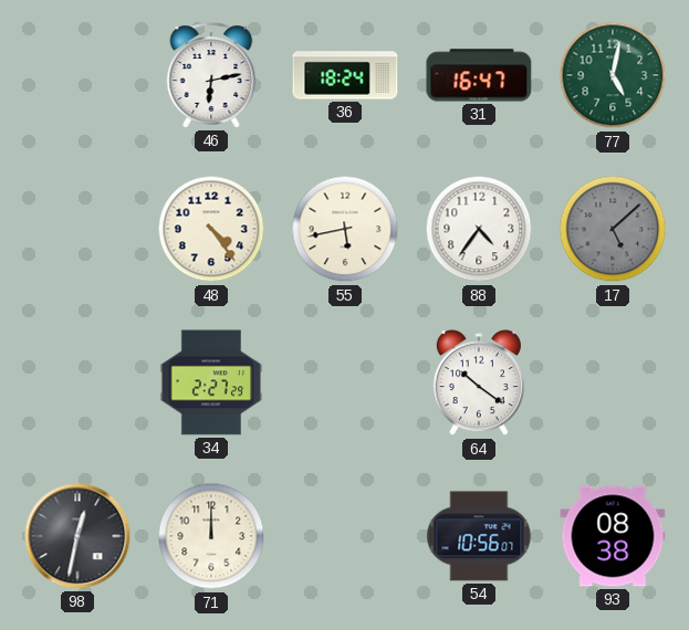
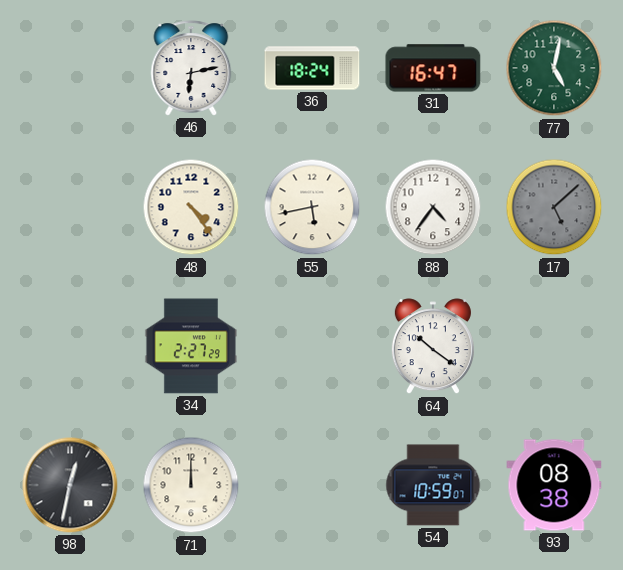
54: 10:56 -> 10:59 (433, 485)
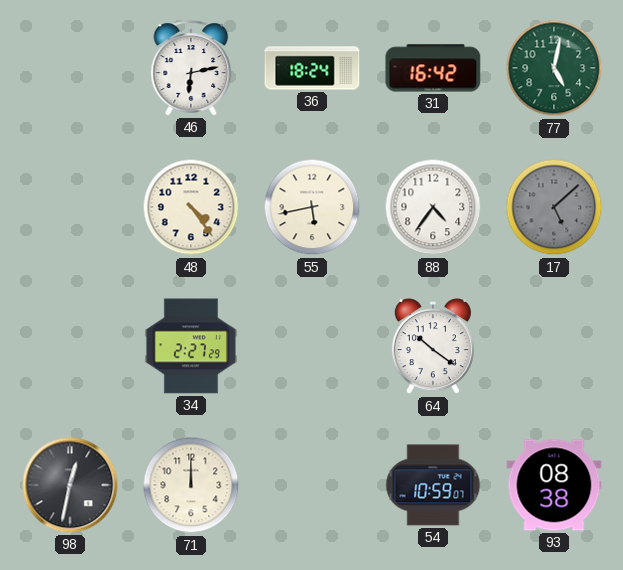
31: 16:47 -> 16:42 (433, 68)
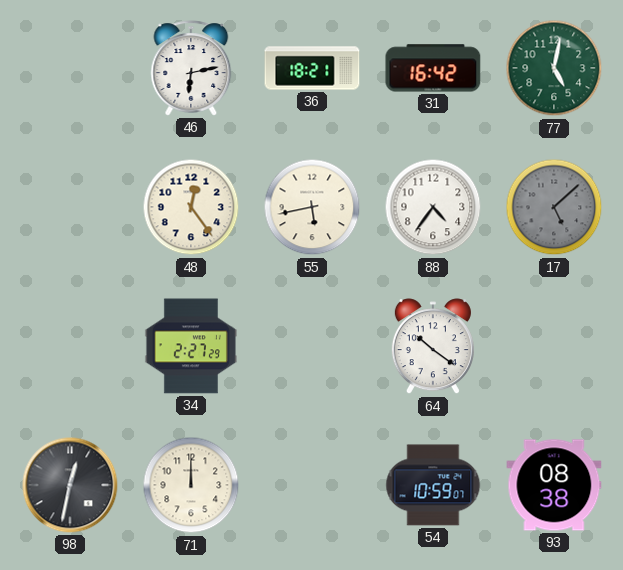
36: 18:24 -> 18:21 (312, 68)
48: 4:24 -> 12:24 (191, 207)
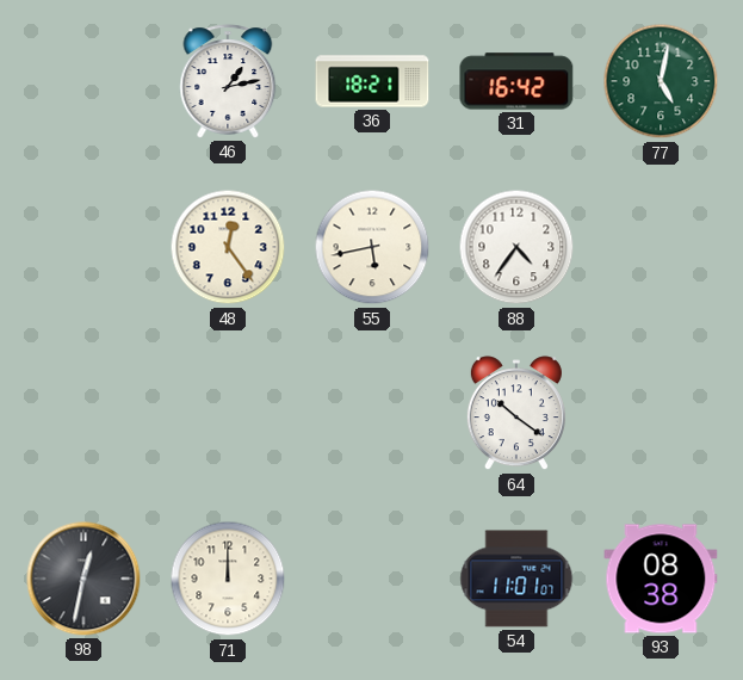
46: 6:13 -> 1:13 (228, 81)
17: 5:08 -> none (554, 207)
34: 2:27 -> none (191, 346)
54: 10:59 -> 11:01 (516, 579)
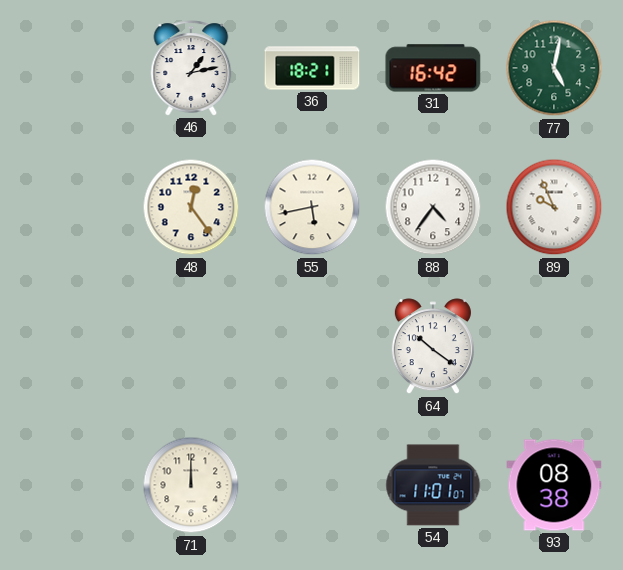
89: none -> 9:56 (554, 207)
98: 12:32 -> none (83, 579)
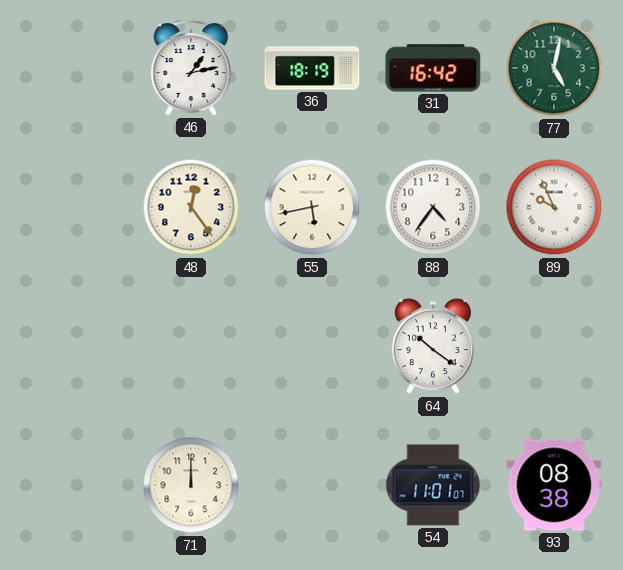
36: 18:21 -> 18:19 (312, 68)
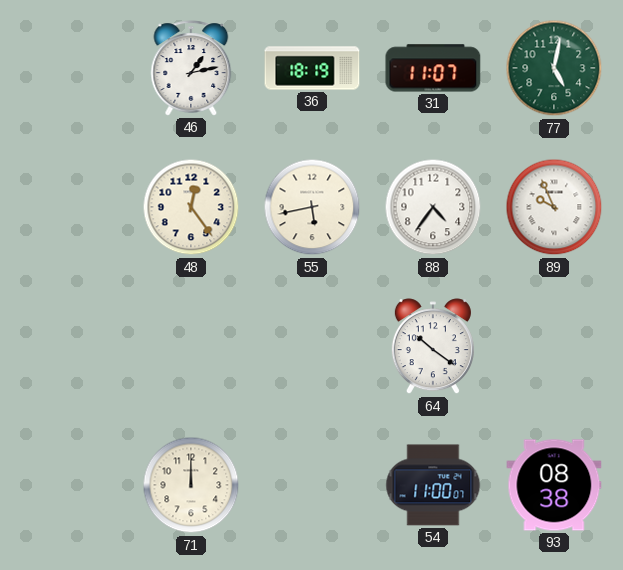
31: 16:42 -> 11:07 (433, 68)
54: 11:01 -> 11:00 (433, 485)
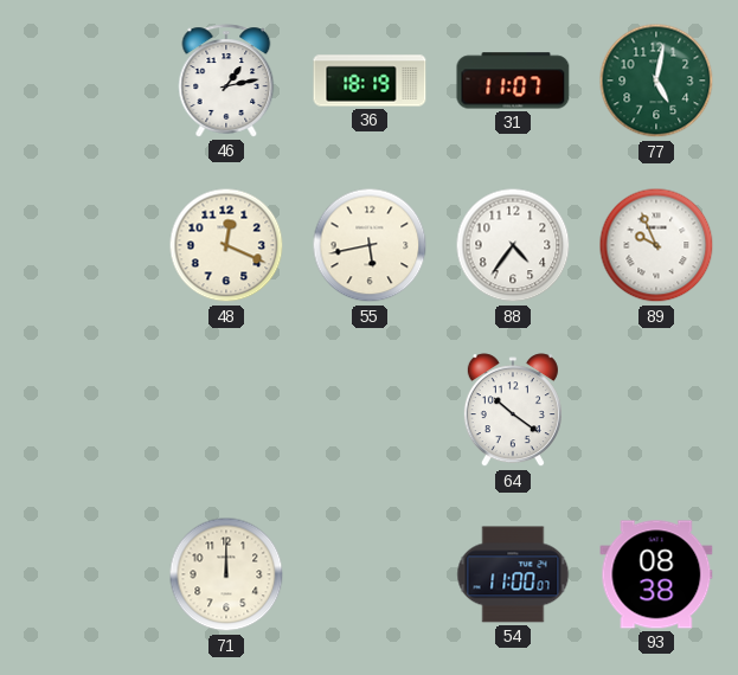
48: 12:24 -> 12:19 (226, 245)
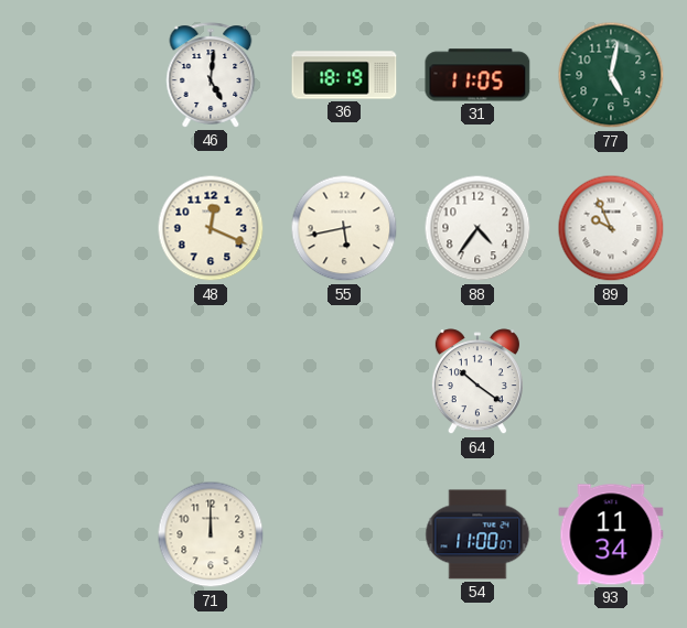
46: 1:13 -> 5:01 (211, 75)
31: 11:07 -> 11:05 (477, 75)
93: 08:38 -> 11:34 (611, 534)
